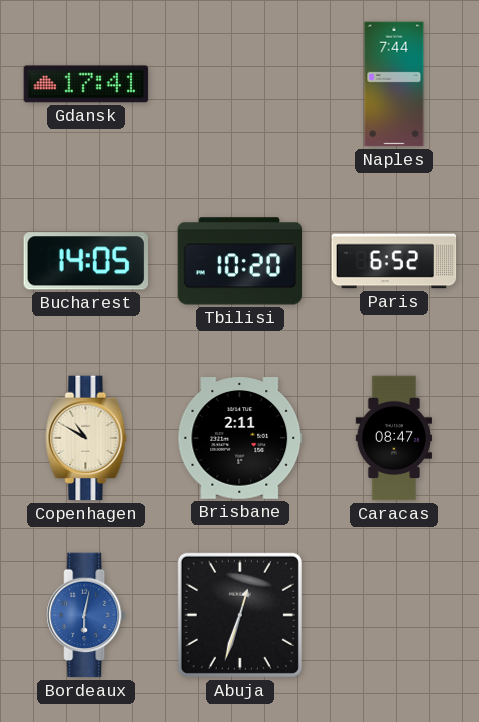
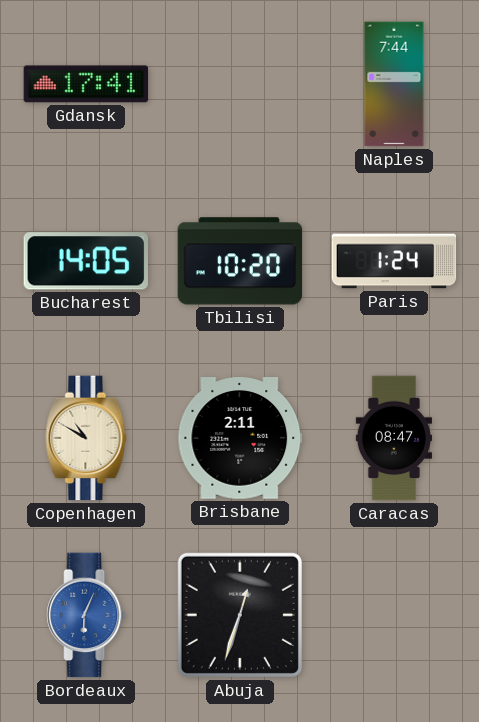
Paris: 6:52 -> 1:24 (394, 261)
Bordeaux: 6:02 -> 6:04 (86, 615)
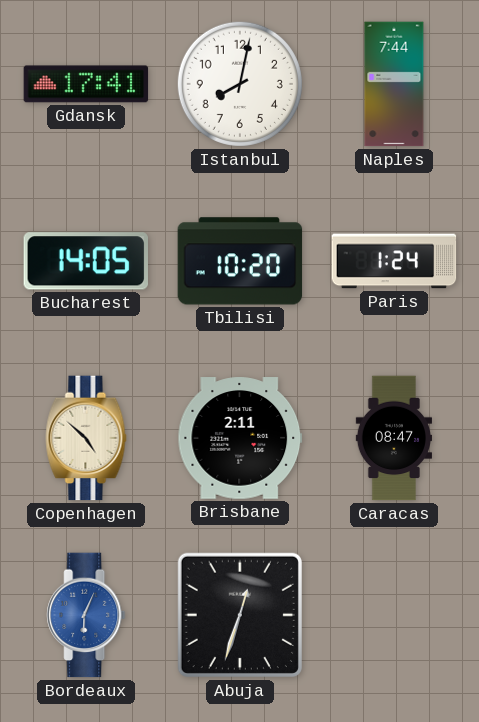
Istanbul: none -> 8:02 (240, 84)
Copenhagen: 10:50 -> 4:52 (86, 438)
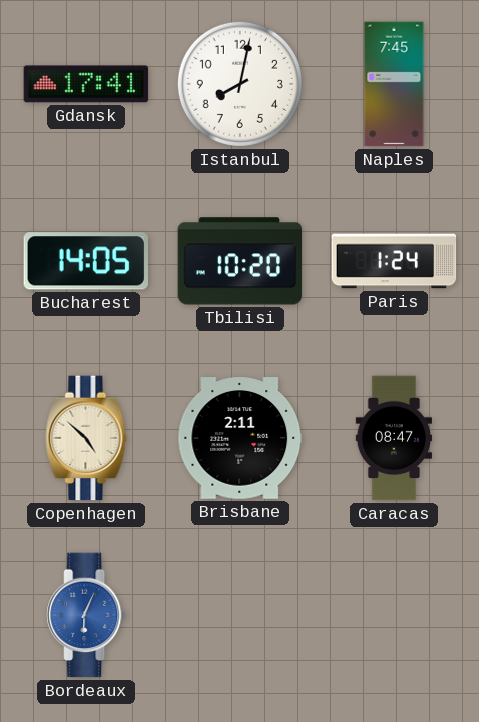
Naples: 7:44 -> 7:45 (394, 84)
Abuja: 12:33 -> none (240, 615)
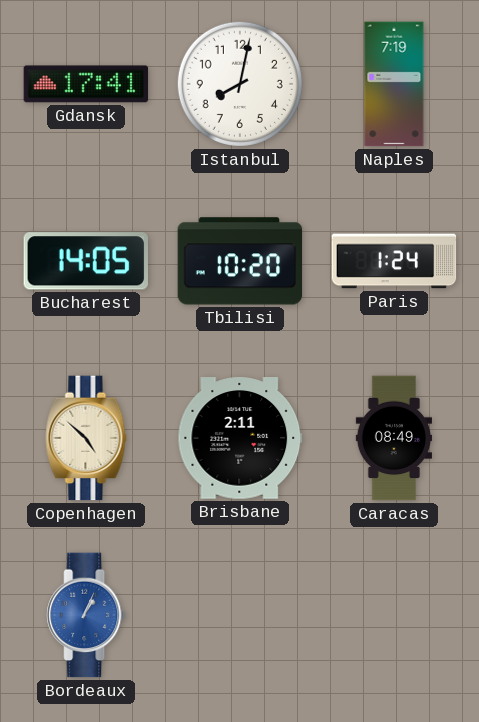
Naples: 7:45 -> 7:19 (394, 84)
Caracas: 08:47 -> 08:49 (394, 438)
Bordeaux: 6:04 -> 1:04 (86, 615)
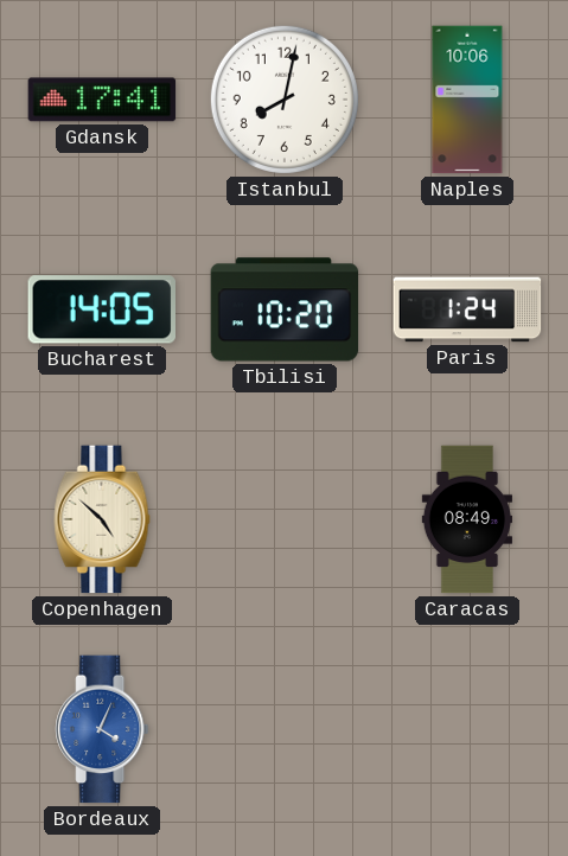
Naples: 7:19 -> 10:06 (467, 100)
Brisbane: 2:11 -> none (240, 438)
Bordeaux: 1:04 -> 4:04 (102, 729)
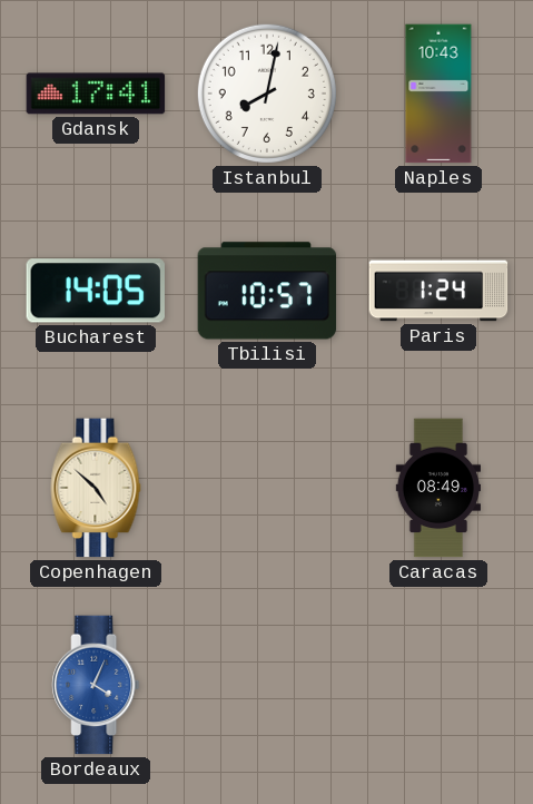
Naples: 10:06 -> 10:43 (438, 94)
Tbilisi: 10:20 -> 10:57 (267, 291)
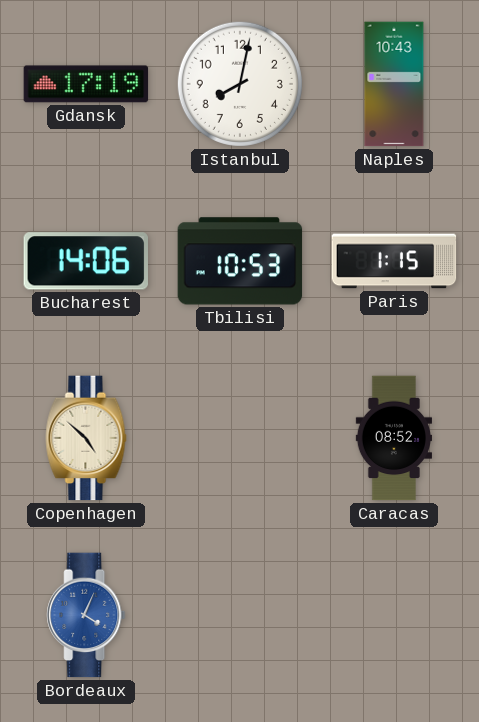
Gdansk: 17:41 -> 17:19 (86, 84)
Bucharest: 14:05 -> 14:06 (85, 261)
Tbilisi: 10:57 -> 10:53 (240, 261)
Paris: 1:24 -> 1:15 (394, 261)
Caracas: 08:49 -> 08:52 (394, 438)
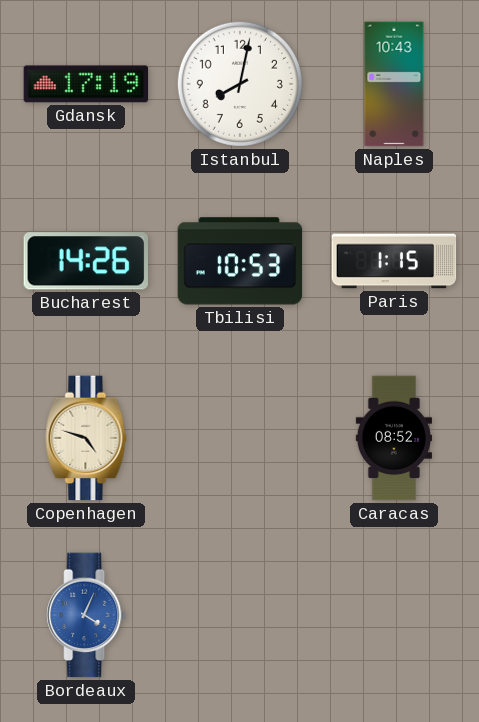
Bucharest: 14:06 -> 14:26 (85, 261)
Copenhagen: 4:52 -> 4:48 (86, 438)
